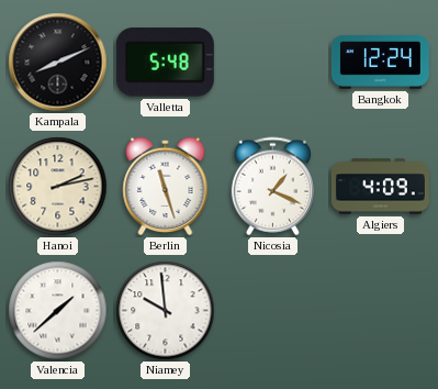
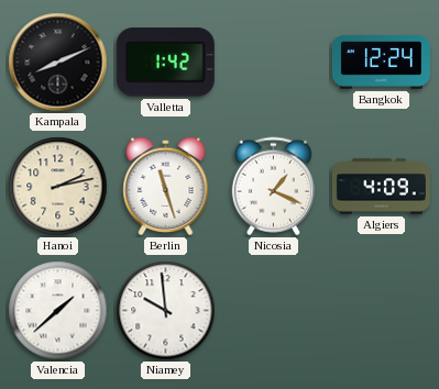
Valletta: 5:48 -> 1:42 (165, 63)
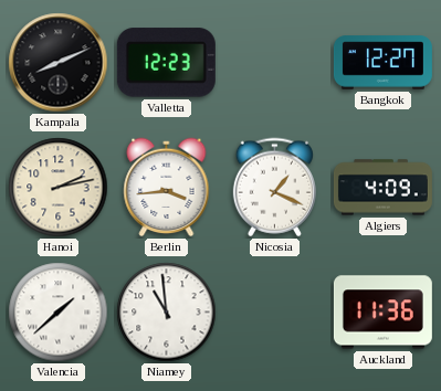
Valletta: 1:42 -> 12:23 (166, 63)
Bangkok: 12:24 -> 12:27 (382, 63)
Berlin: 11:27 -> 3:44 (167, 188)
Niamey: 9:59 -> 10:59 (167, 313)
Auckland: none -> 11:36 (382, 313)
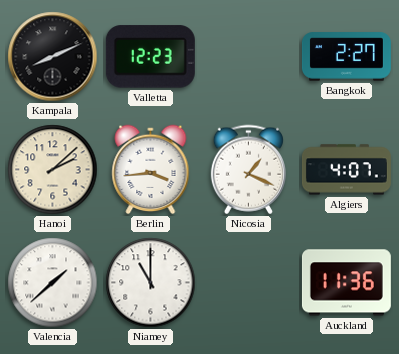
Bangkok: 12:27 -> 2:27 (346, 57)
Hanoi: 2:13 -> 2:08 (53, 170)
Algiers: 4:09 -> 4:07 (346, 170)
Niamey: 10:59 -> 11:00 (151, 283)
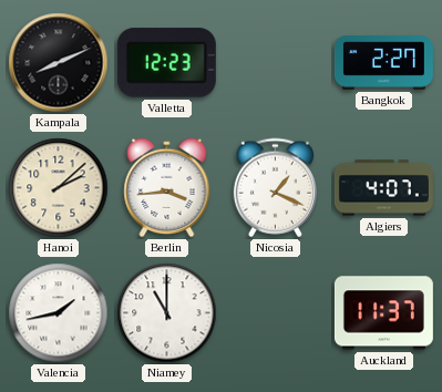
Valencia: 1:38 -> 1:43 (59, 313)
Auckland: 11:36 -> 11:37 (383, 313)
